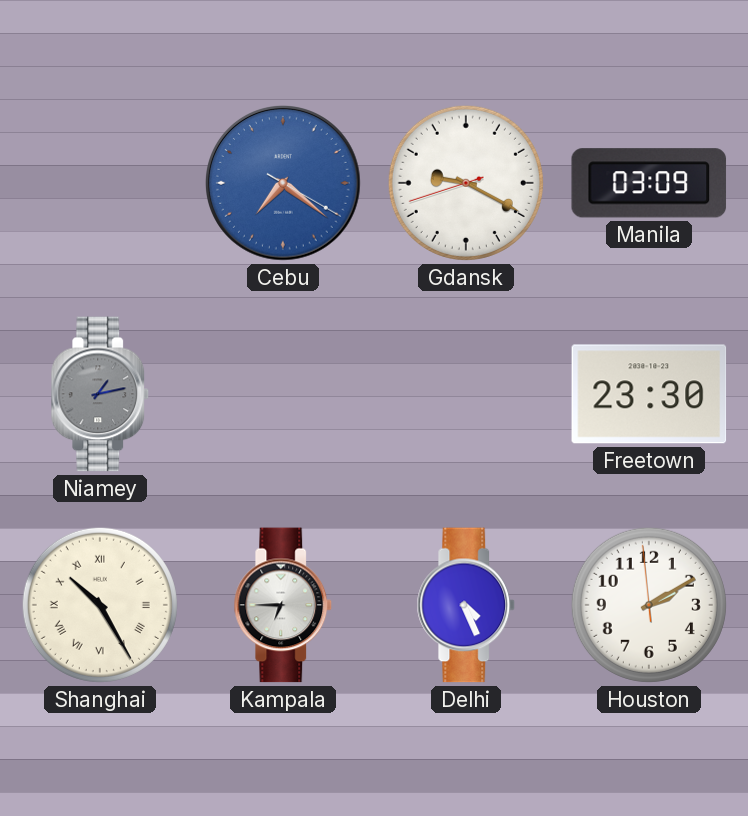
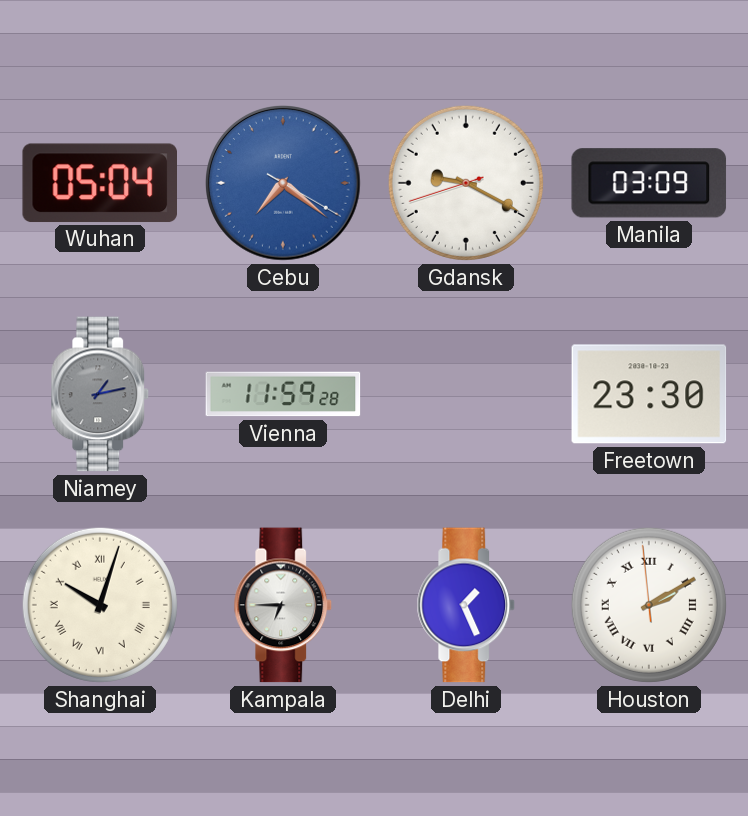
Wuhan: none -> 05:04 (99, 183)
Vienna: none -> 11:59 (283, 394)
Shanghai: 10:25 -> 10:03 (100, 605)
Delhi: 4:26 -> 1:26 (466, 605)
Houston numerals: Arabic -> Roman (649, 605)
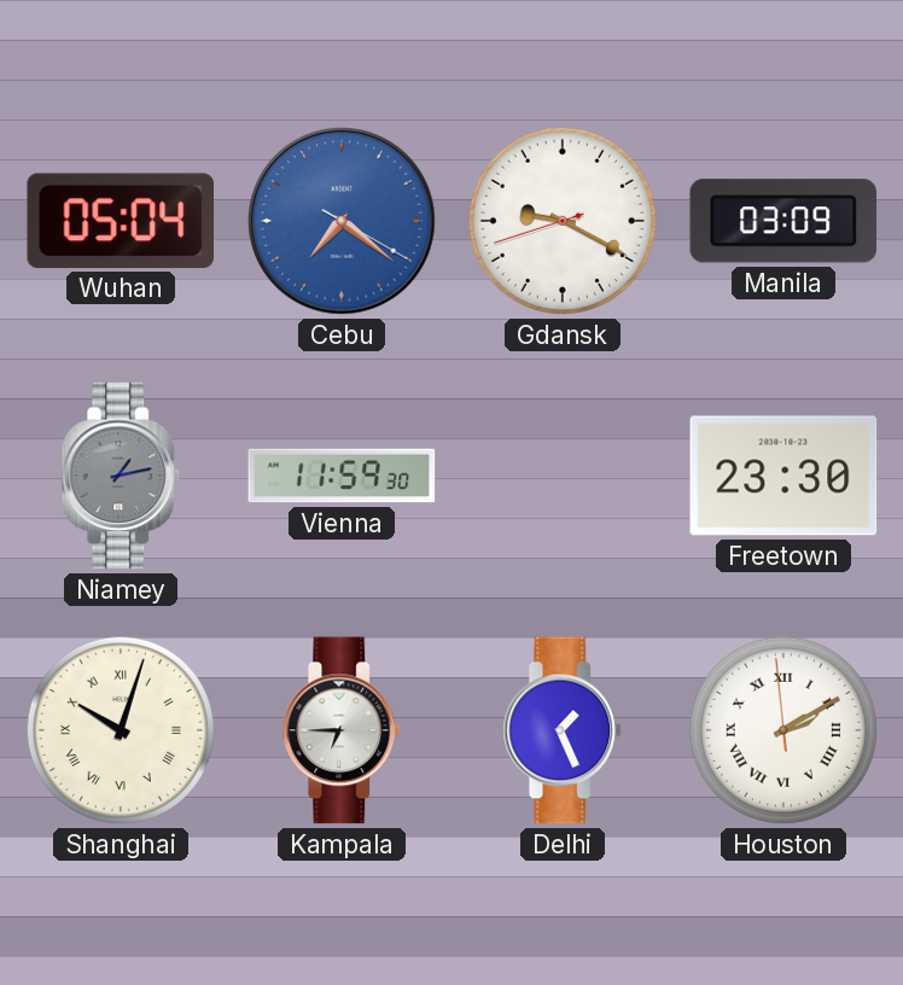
Vienna: 11:59:28 -> 11:59:30 (342, 476)
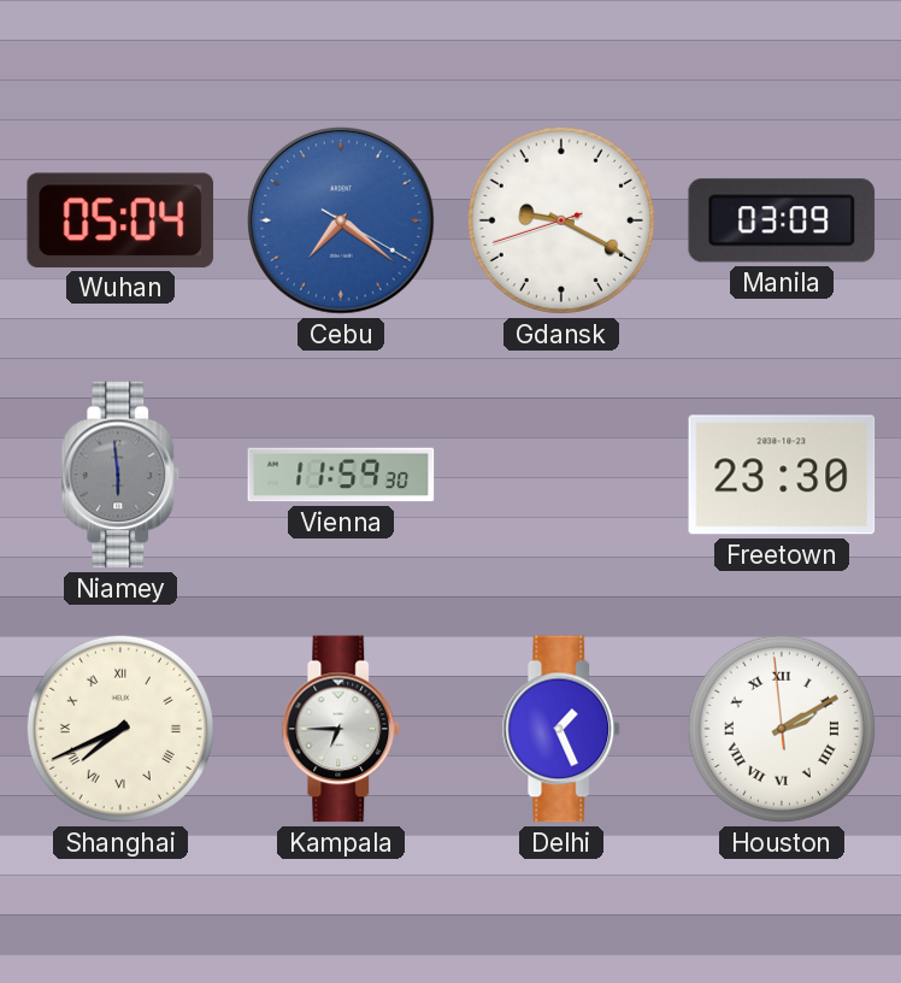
Niamey: 1:13 -> 5:59 (120, 475)
Shanghai: 10:03 -> 7:41 (120, 729)
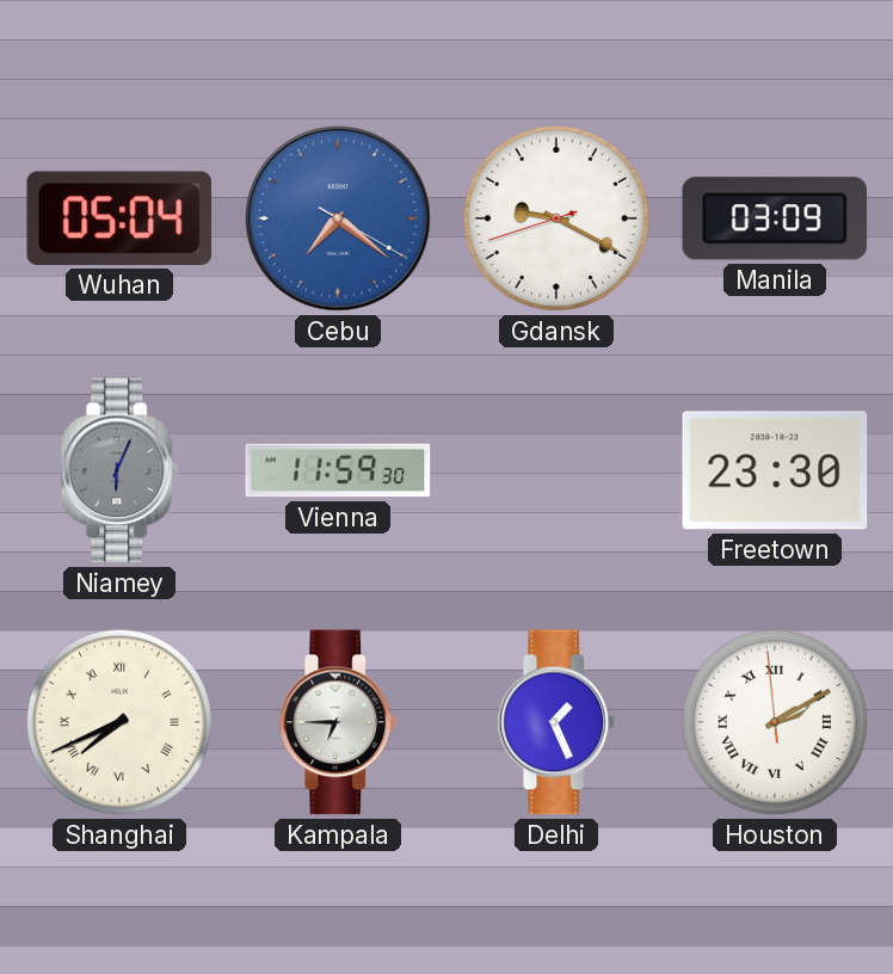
Niamey: 5:59 -> 6:04 (119, 470)
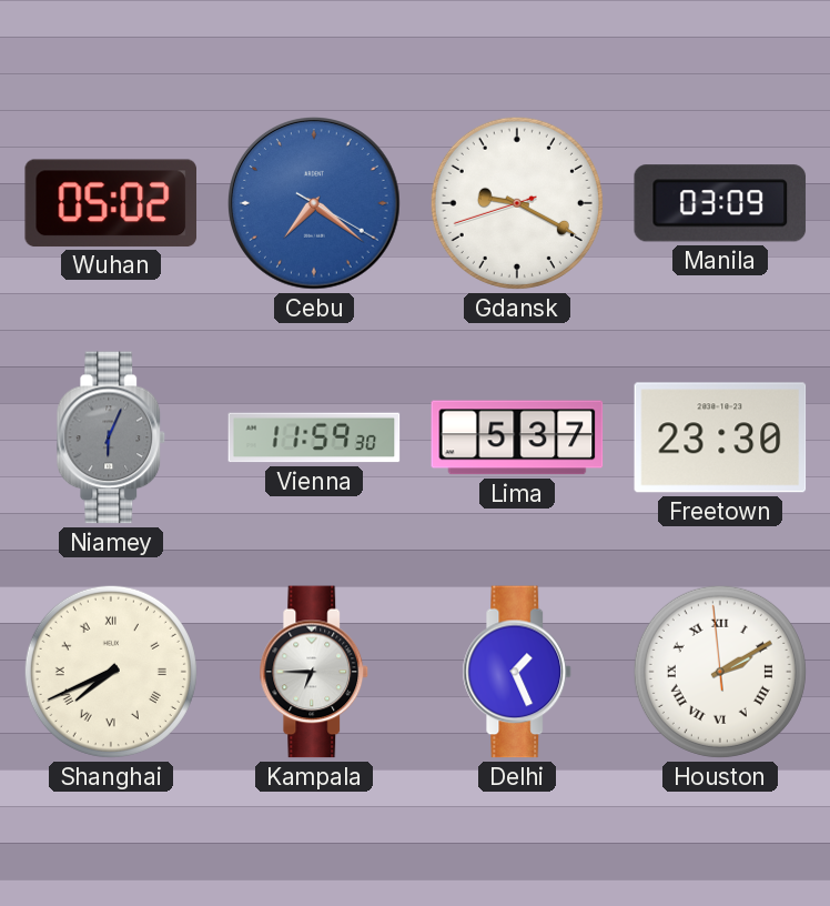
Wuhan: 05:04 -> 05:02 (110, 203)
Lima: none -> 5:37 (517, 437)
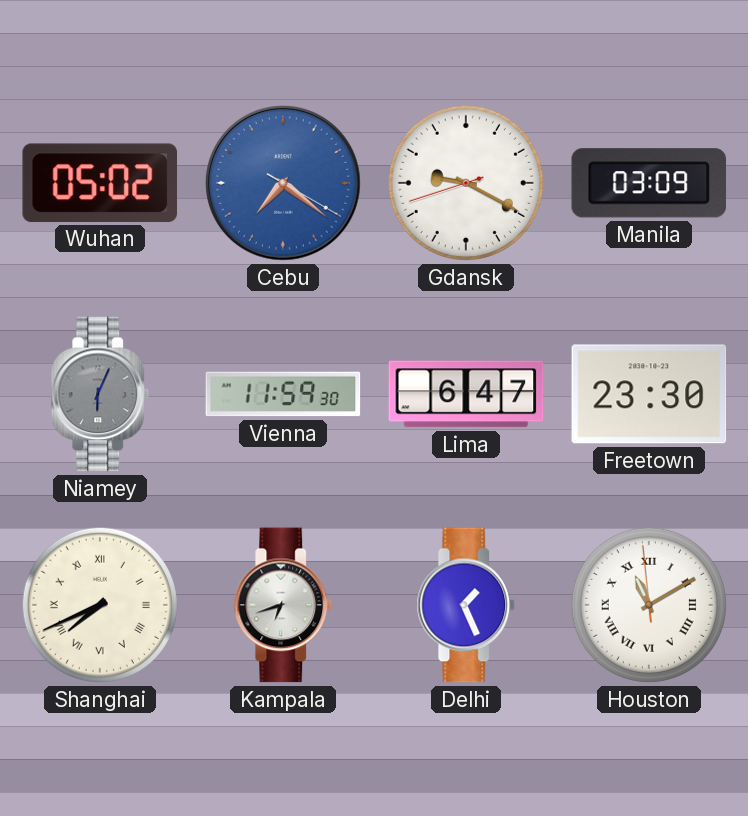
Lima: 5:37 -> 6:47 (466, 394)
Kampala: 6:45 -> 6:42 (283, 605)
Houston: 2:09 -> 11:09 (649, 605)
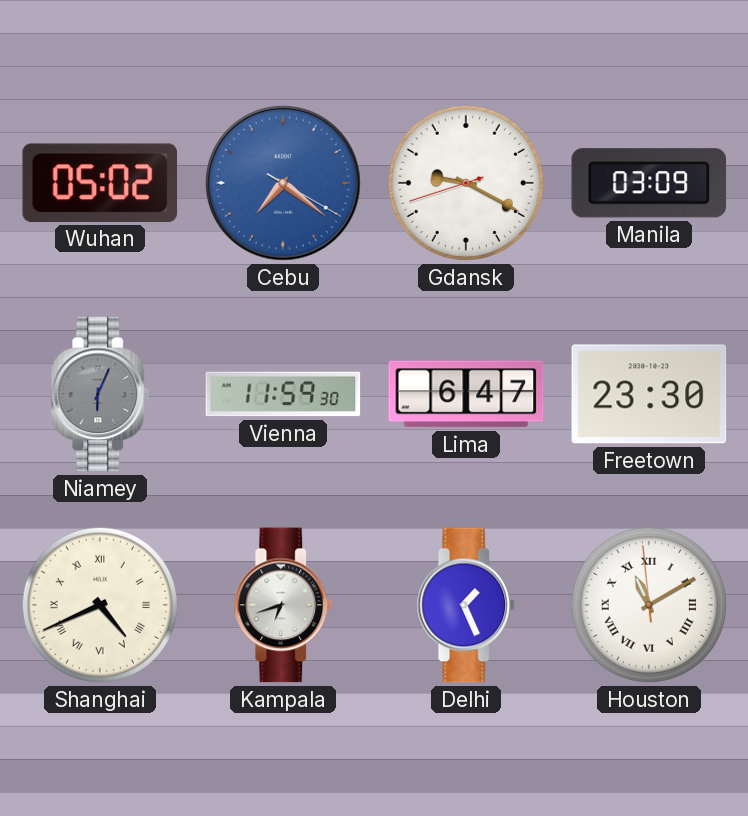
Shanghai: 7:41 -> 4:41 (100, 605)
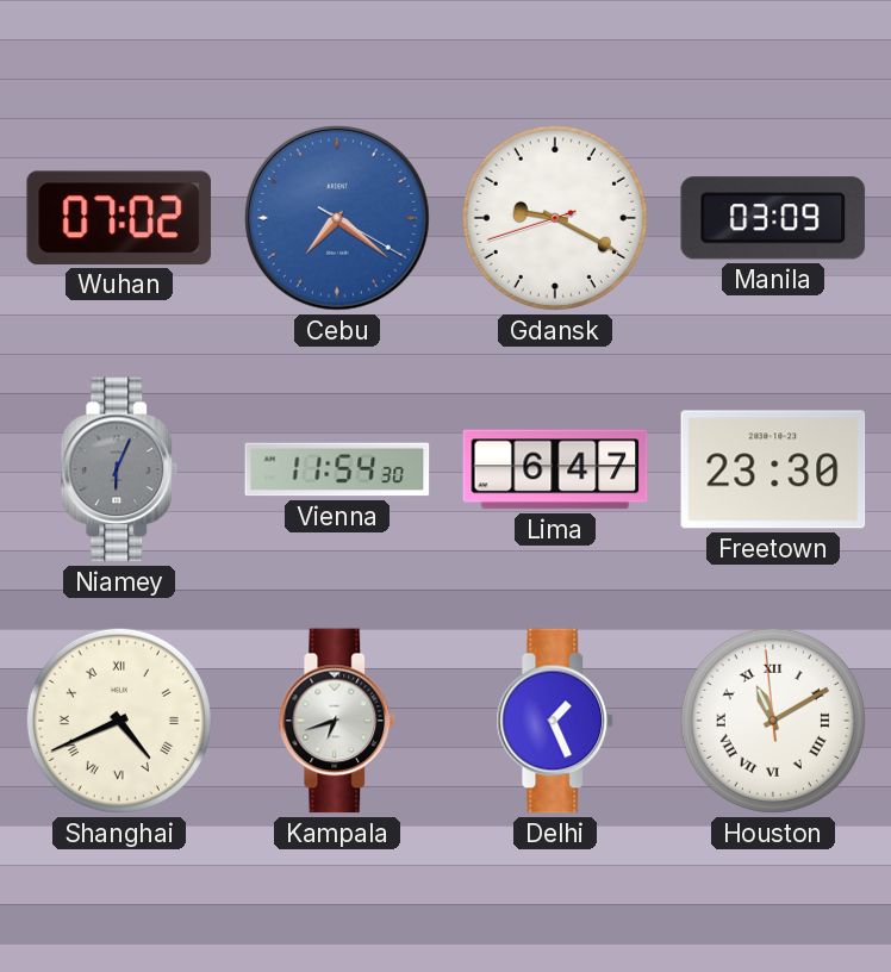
Wuhan: 05:02 -> 07:02 (118, 218)
Vienna: 11:59 -> 11:54 (337, 469)
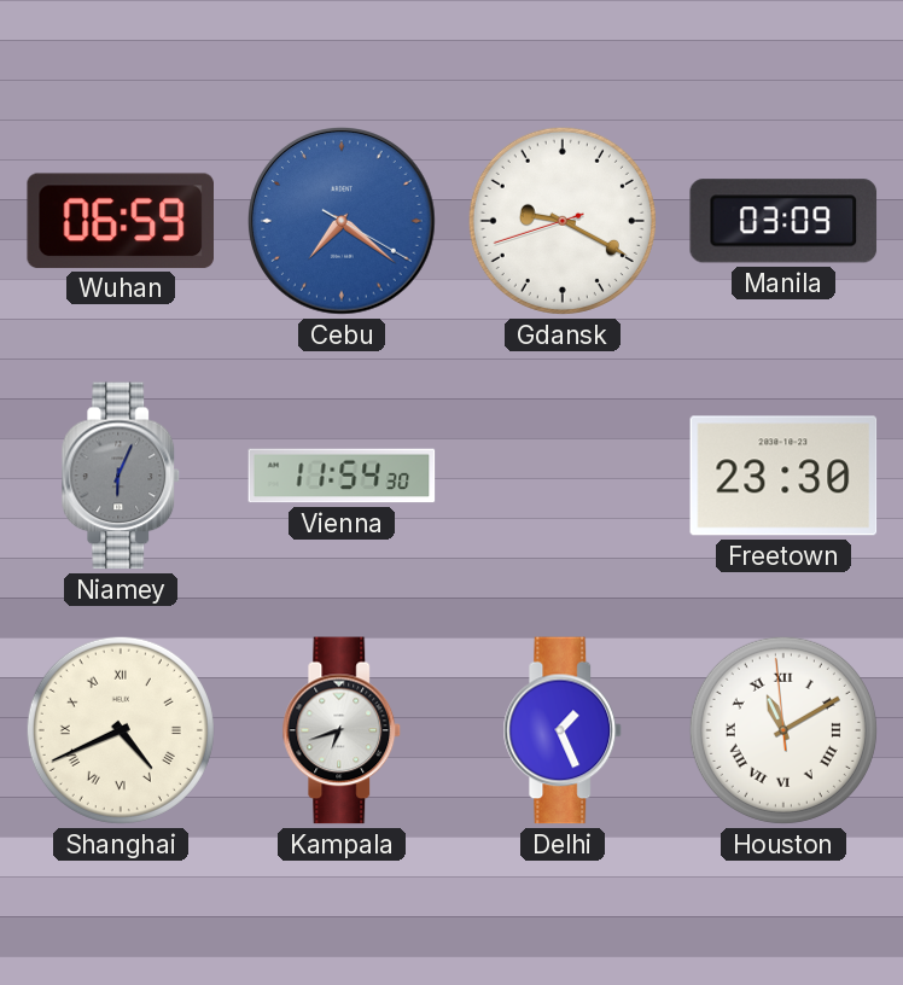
Wuhan: 07:02 -> 06:59 (120, 221)
Lima: 6:47 -> none (555, 469)
